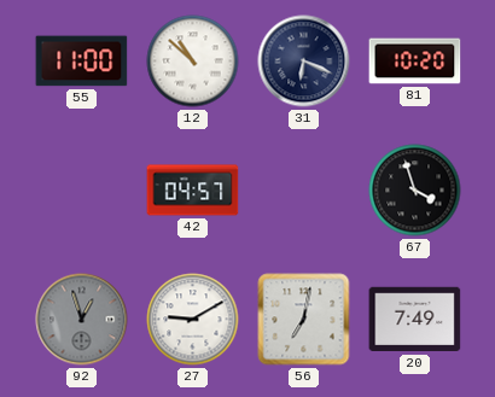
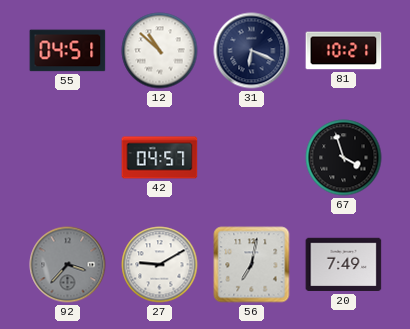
55: 11:00 -> 04:51 (68, 51)
81: 10:20 -> 10:21 (344, 51)
92: 12:57 -> 3:37 (68, 265)
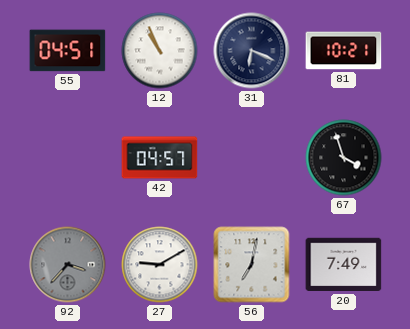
12: 10:52 -> 10:56 (160, 51)
